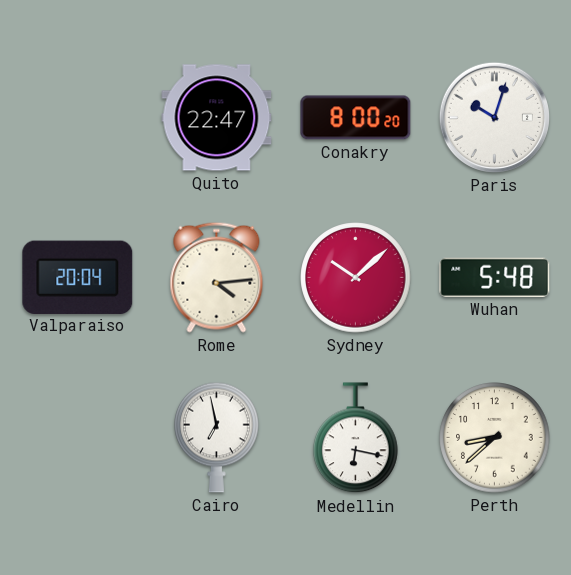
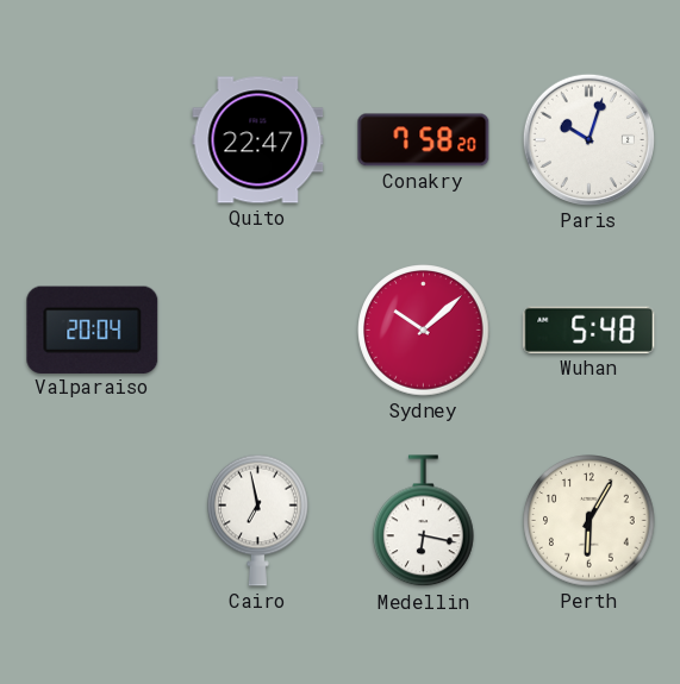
Conakry: 8:00 -> 7:58 (424, 140)
Rome: 4:14 -> none (217, 277)
Perth: 8:38 -> 6:05 (589, 521)
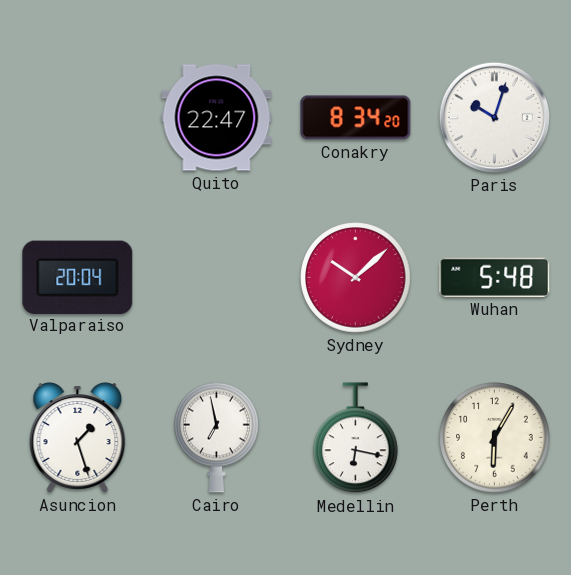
Conakry: 7:58 -> 8:34 (356, 118)
Asuncion: none -> 1:27 (78, 438)
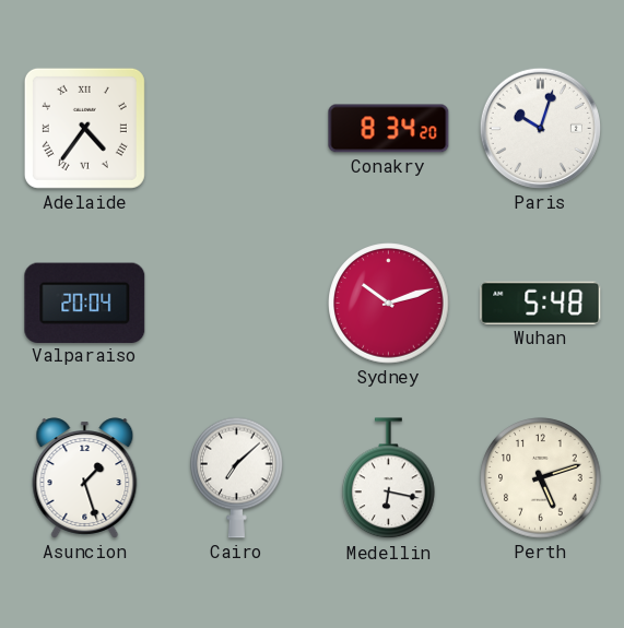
Adelaide: none -> 4:36 (84, 128)
Quito: 22:47 -> none (217, 118)
Sydney: 10:08 -> 10:12 (389, 304)
Cairo: 6:58 -> 7:08 (237, 477)
Perth: 6:05 -> 5:12 (541, 478)
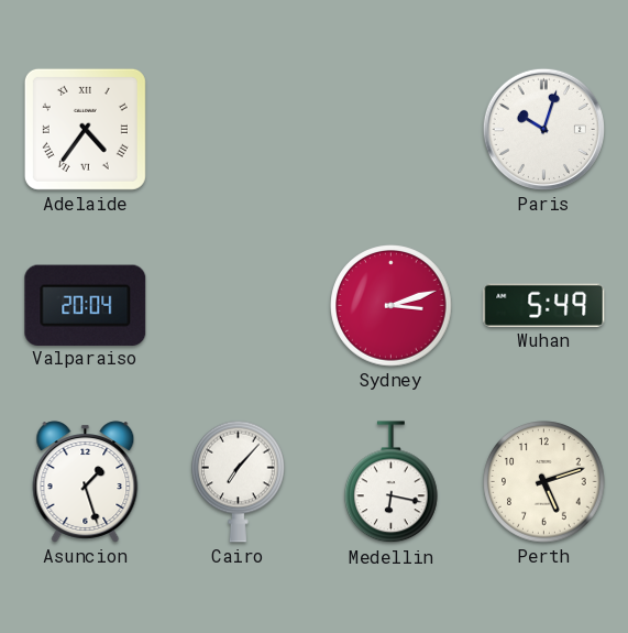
Conakry: 8:34 -> none (389, 129)
Sydney: 10:12 -> 3:12 (392, 306)
Wuhan: 5:48 -> 5:49 (544, 305)
Cairo: 7:08 -> 7:07 (239, 481)
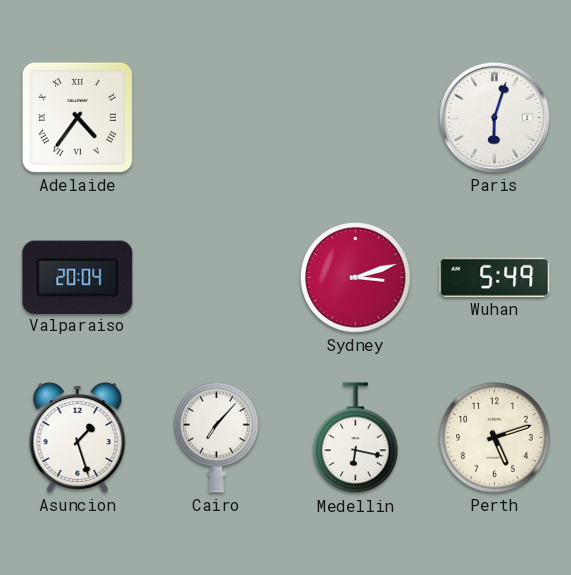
Paris: 10:03 -> 6:03 (494, 117)
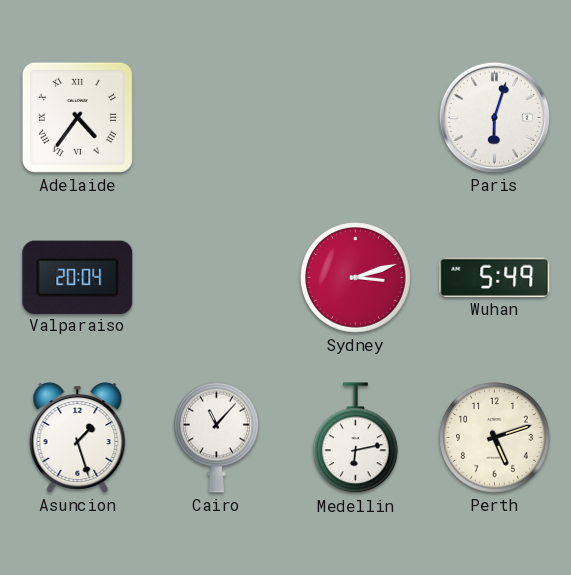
Cairo: 7:07 -> 11:07 (217, 437)
Medellin: 6:17 -> 6:13 (356, 438)
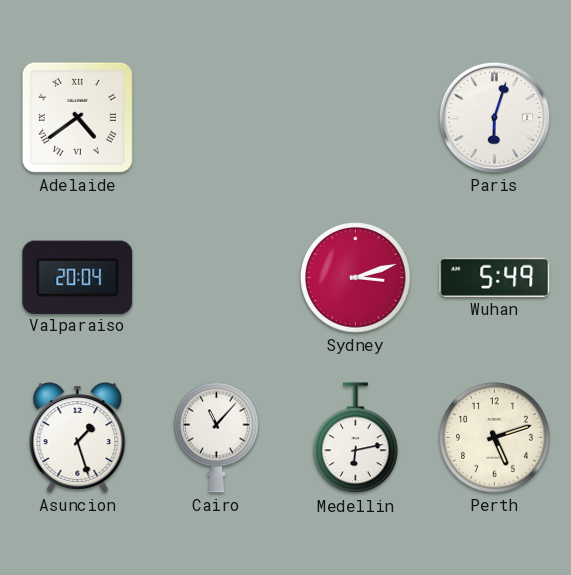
Adelaide: 4:36 -> 4:39 (77, 117)
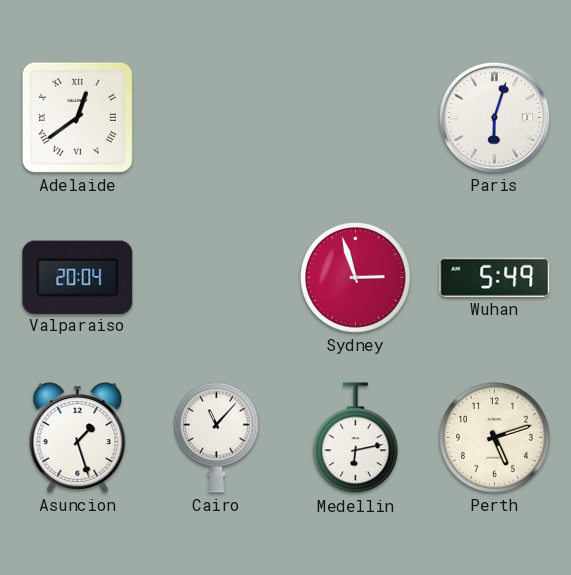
Adelaide: 4:39 -> 12:39 (77, 117)
Sydney: 3:12 -> 2:57 (356, 278)
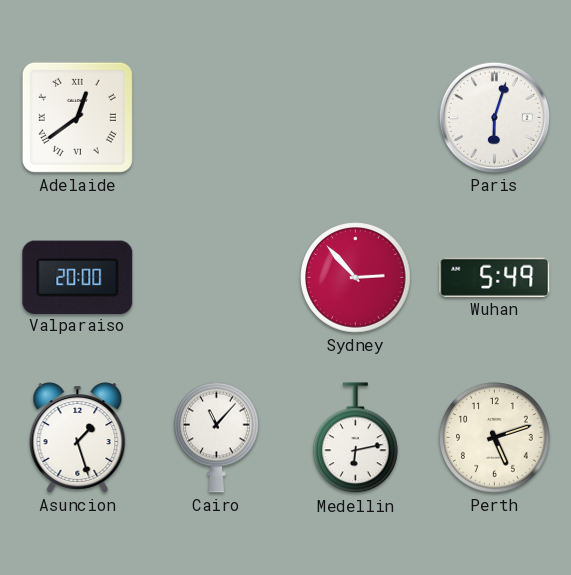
Valparaiso: 20:04 -> 20:00 (78, 277)
Sydney: 2:57 -> 2:53 (356, 278)
